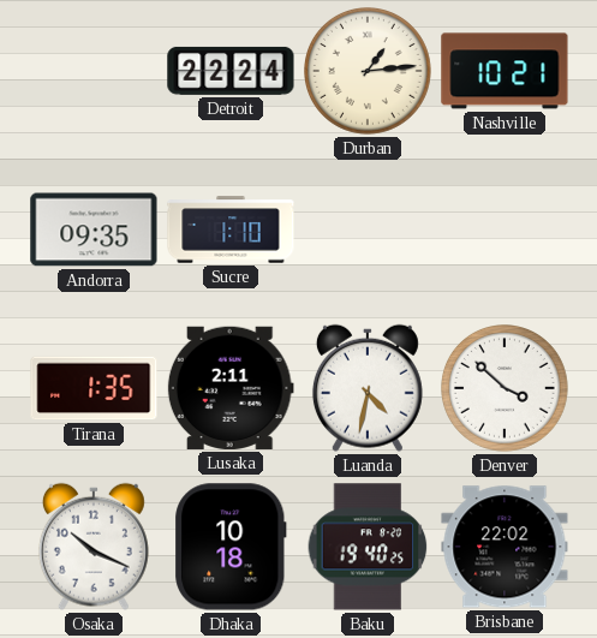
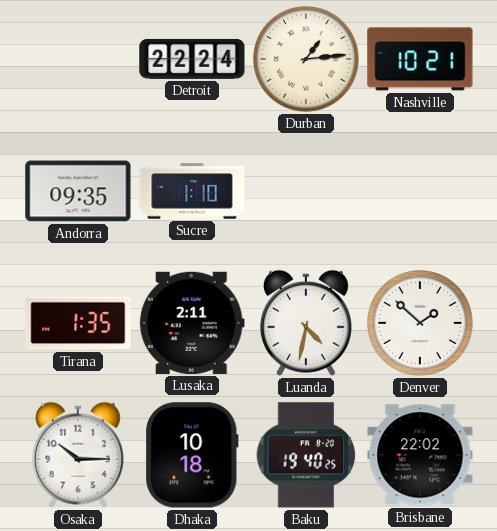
Denver: 3:52 -> 1:52 (421, 324)
Osaka: 10:19 -> 10:15 (78, 455)
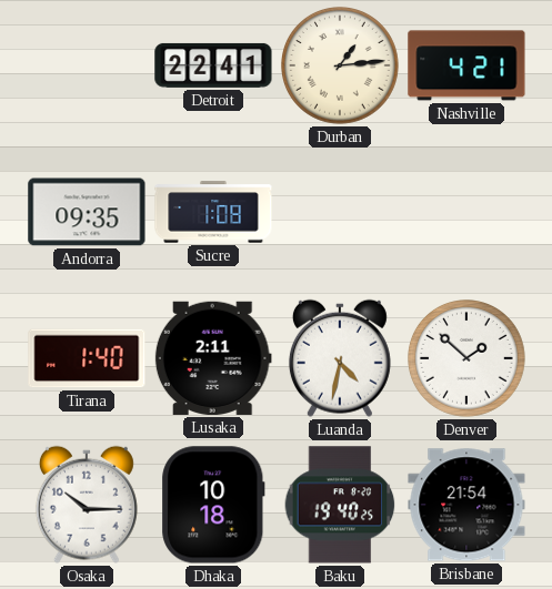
Detroit: 22:24 -> 22:41 (213, 65)
Nashville: 10:21 -> 4:21 (466, 65)
Sucre: 1:10 -> 1:08 (213, 212)
Tirana: 1:35 -> 1:40 (87, 358)
Brisbane: 22:02 -> 21:54 (466, 505)
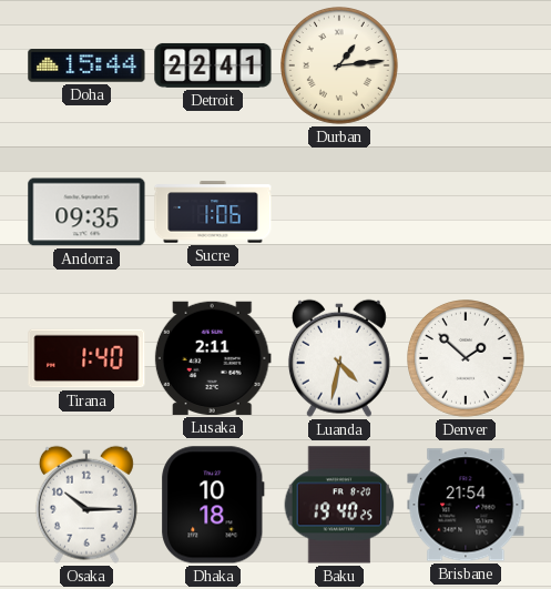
Doha: none -> 15:44 (86, 65)
Nashville: 4:21 -> none (466, 65)
Sucre: 1:08 -> 1:06 (213, 212)
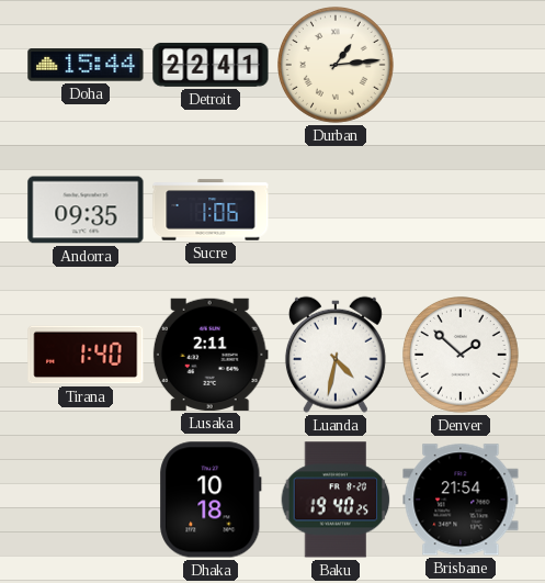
Osaka: 10:15 -> none (86, 505)
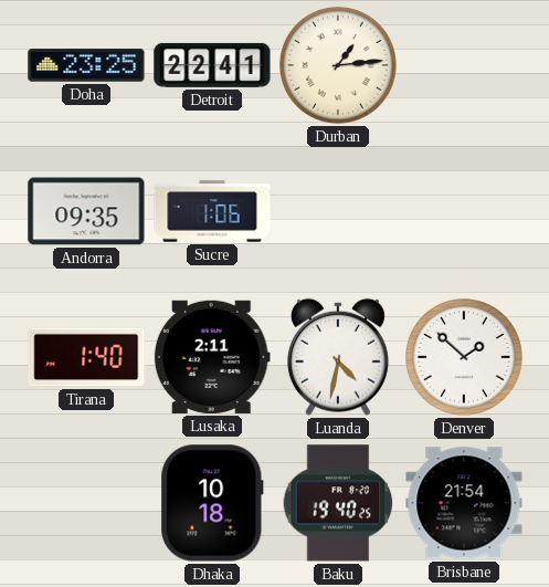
Doha: 15:44 -> 23:25 (86, 65)
